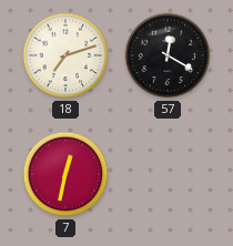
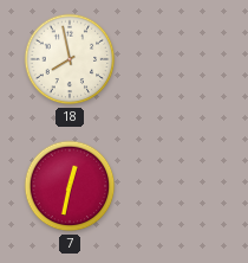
18: 7:12 -> 7:58 (70, 59)
57: 12:20 -> none (168, 55)
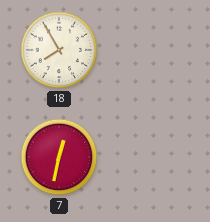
18: 7:58 -> 7:55 (59, 50)
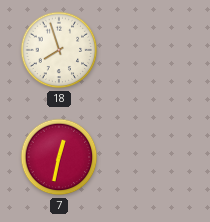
18: 7:55 -> 7:57 (59, 50)
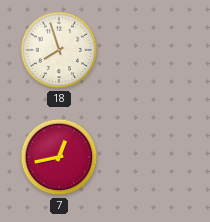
7: 12:32 -> 12:43 (59, 157)
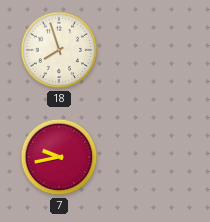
7: 12:43 -> 9:43 (59, 157)
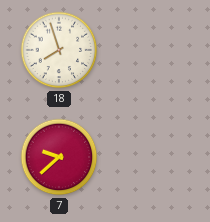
7: 9:43 -> 9:38 (59, 157)
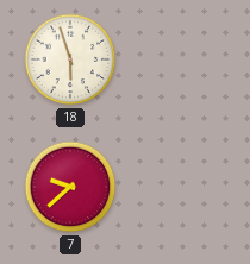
18: 7:57 -> 5:57 (70, 59)
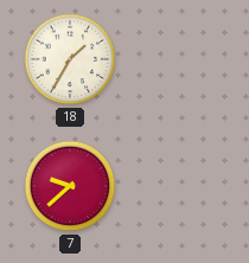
18: 5:57 -> 1:35 (70, 59)
